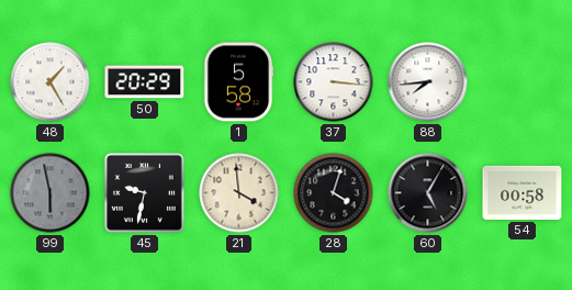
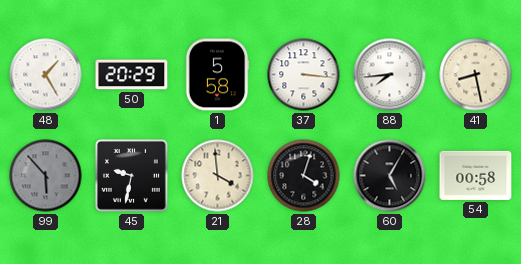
41: none -> 8:28 (476, 75)
99: 5:58 -> 5:53 (46, 176)
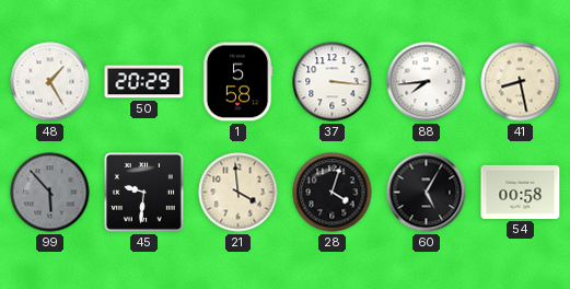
45: 9:32 -> 9:31 (143, 192)
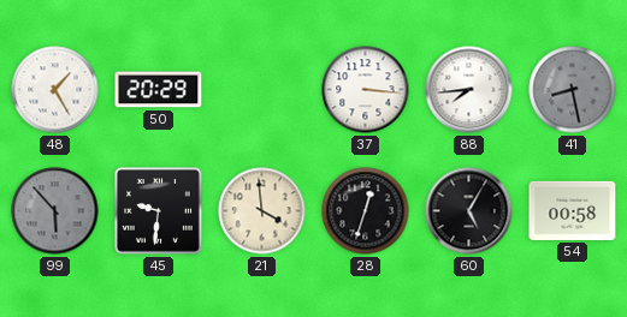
1: 5:58 -> none (237, 82)
41 dial: cream -> grey (573, 90)
28: 4:03 -> 12:33 (366, 211)
